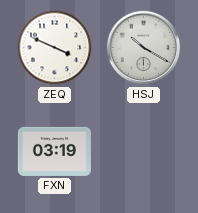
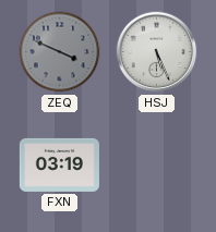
ZEQ dial: white -> grey (60, 52)
HSJ: 10:20 -> 5:26 (157, 52)
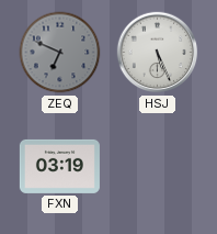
ZEQ: 3:49 -> 6:49 (60, 53)
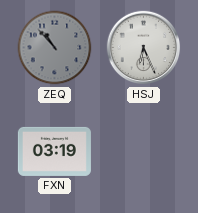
ZEQ: 6:49 -> 10:53 (55, 48)
HSJ: 5:26 -> 6:26 (144, 48)
